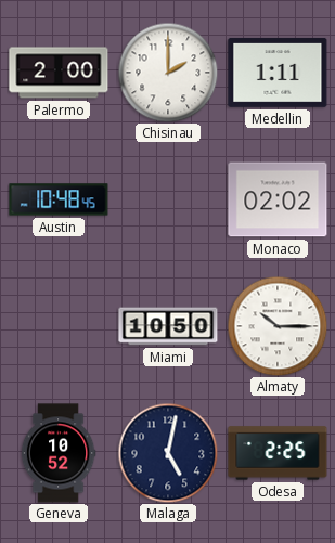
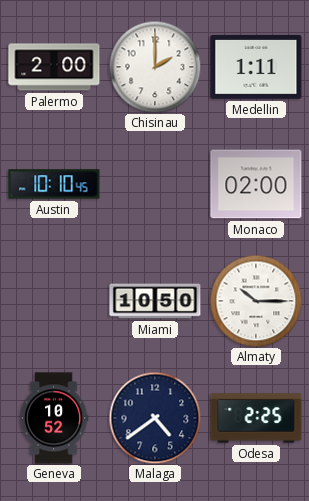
Austin: 10:48 -> 10:10 (54, 184)
Monaco: 02:02 -> 02:00 (256, 184)
Malaga: 5:02 -> 4:39 (155, 418)
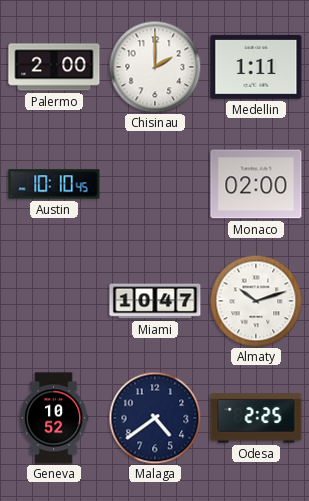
Miami: 10:50 -> 10:47 (155, 301)
Almaty: 10:15 -> 10:12 (256, 301)
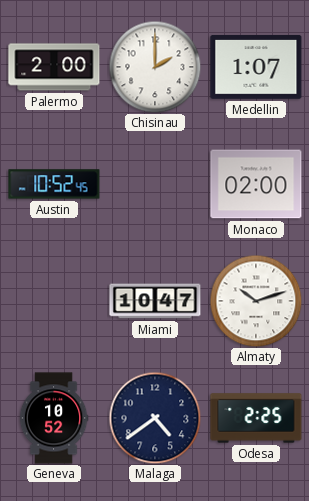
Medellin: 1:11 -> 1:07 (256, 67)
Austin: 10:10 -> 10:52 (54, 184)
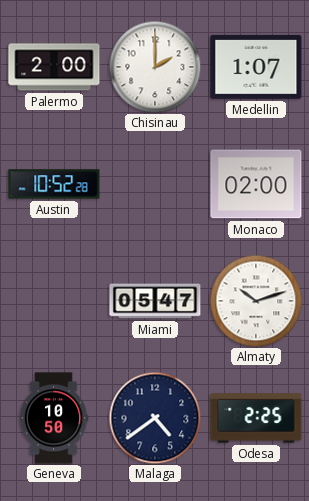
Austin: 10:52:45 -> 10:52:28 (54, 184)
Miami: 10:47 -> 05:47 (155, 301)
Geneva: 10:52 -> 10:50 (54, 418)
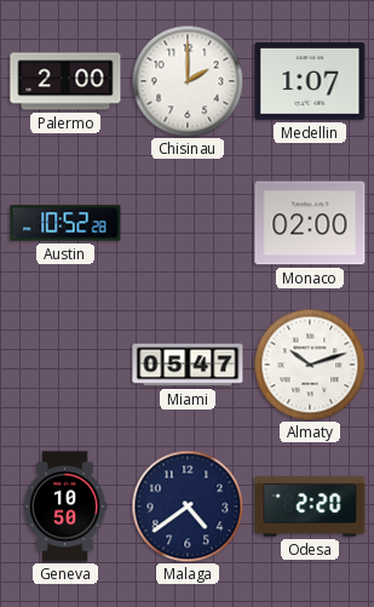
Odesa: 2:25 -> 2:20 (310, 506)
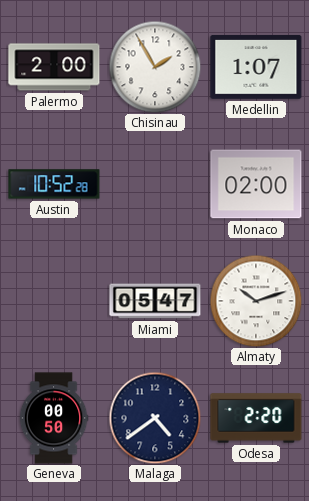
Chisinau: 2:00 -> 1:55 (155, 67)
Geneva: 10:50 -> 00:50 (54, 418)
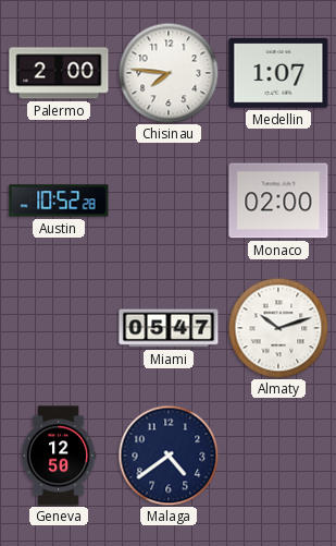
Chisinau: 1:55 -> 7:46 (169, 73)
Geneva: 00:50 -> 12:50 (59, 456)
Odesa: 2:20 -> none (256, 418)
